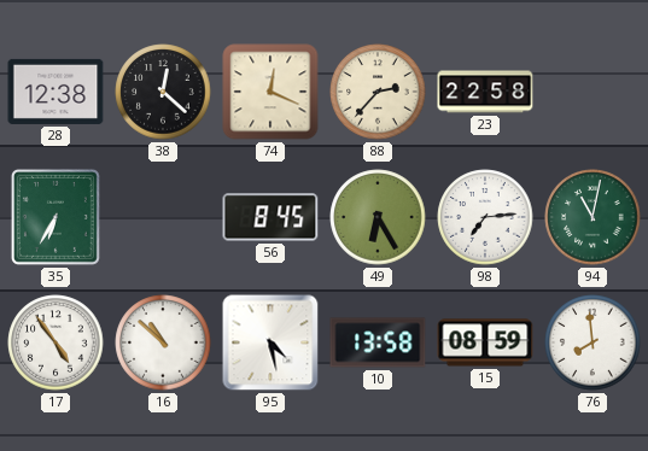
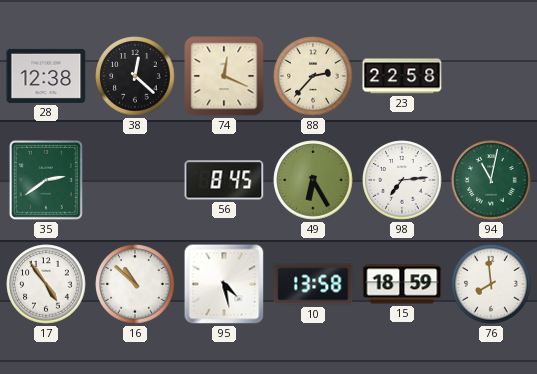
35: 6:35 -> 2:39 (46, 180)
15: 08:59 -> 18:59 (402, 284)
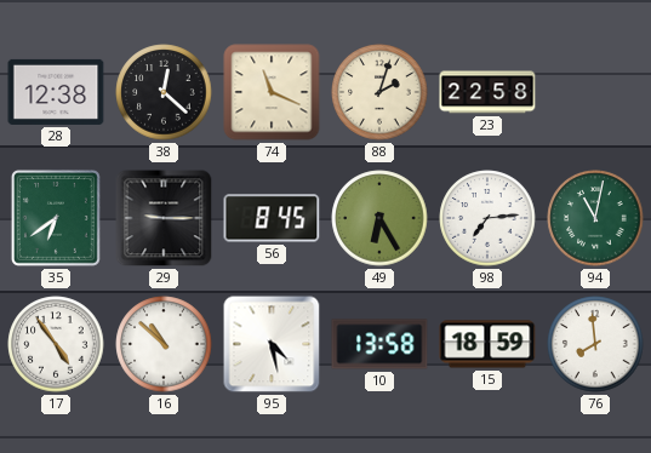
74: 12:19 -> 11:19 (272, 92)
88: 2:37 -> 2:03 (379, 92)
35: 2:39 -> 6:39 (56, 218)
29: none -> 9:15 (164, 218)
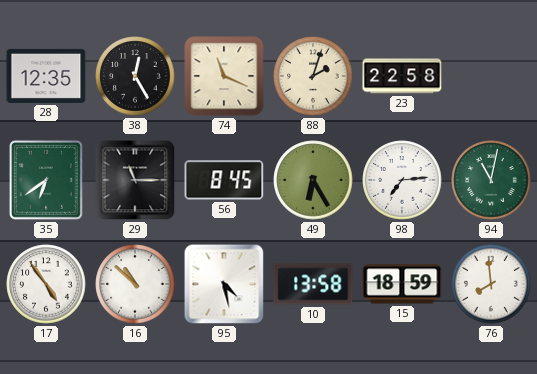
28: 12:38 -> 12:35 (46, 76)
38: 12:22 -> 12:25 (135, 76)
29: 9:15 -> 11:15 (135, 180)
